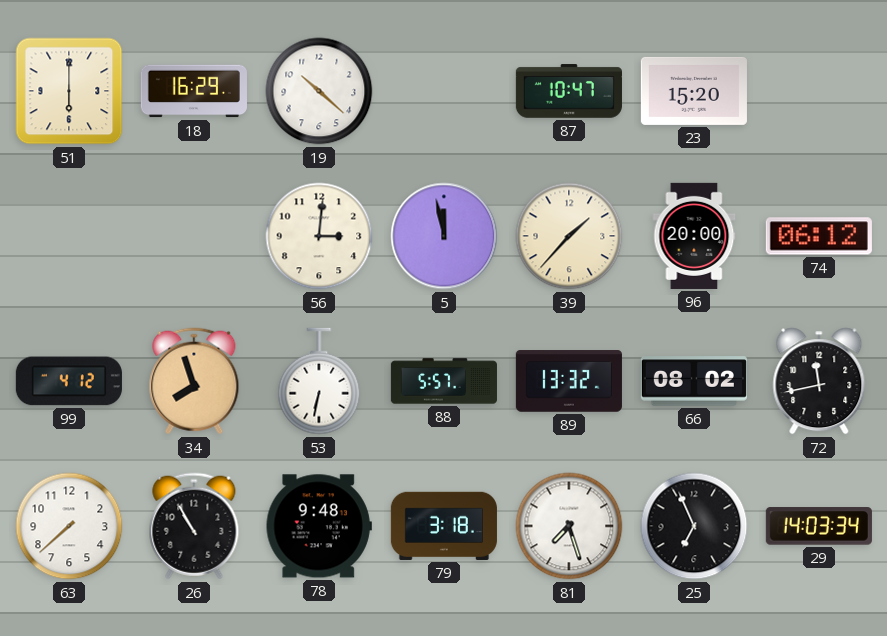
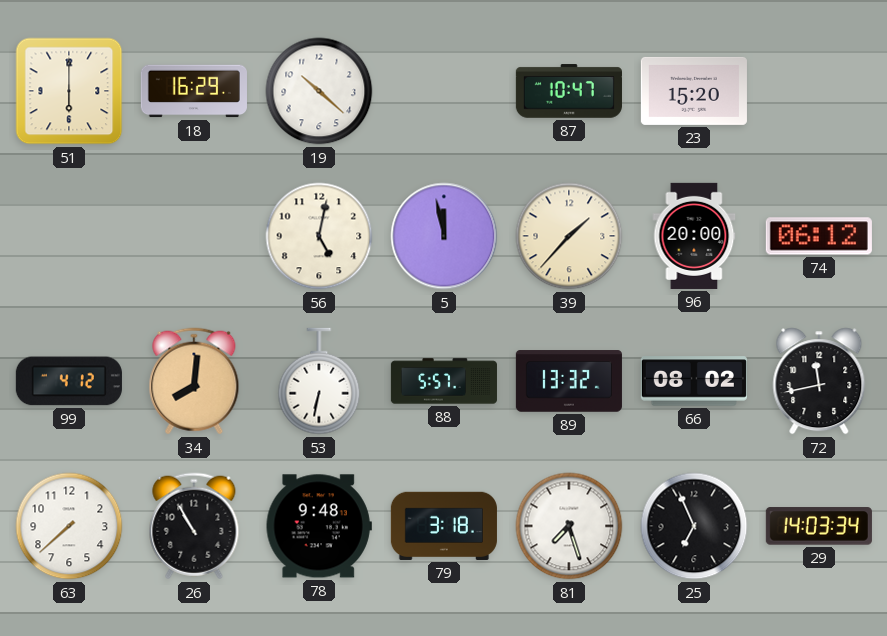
56: 3:01 -> 5:02 (319, 236)
34: 7:57 -> 8:01 (194, 381)
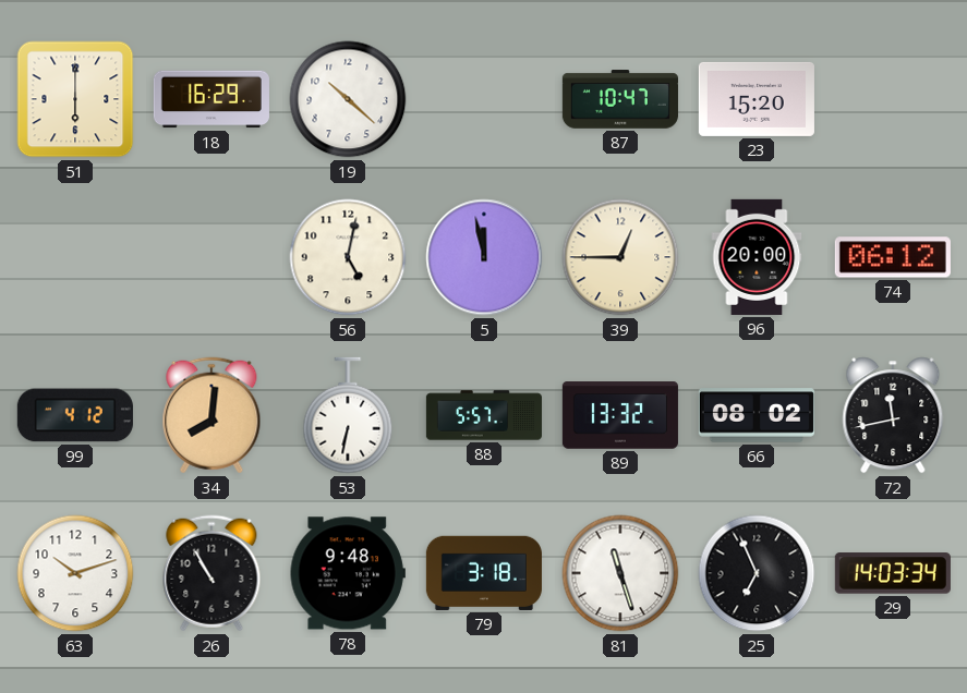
39: 1:37 -> 12:45 (620, 257)
63: 7:38 -> 10:12 (75, 573)
81: 7:27 -> 11:27 (620, 573)
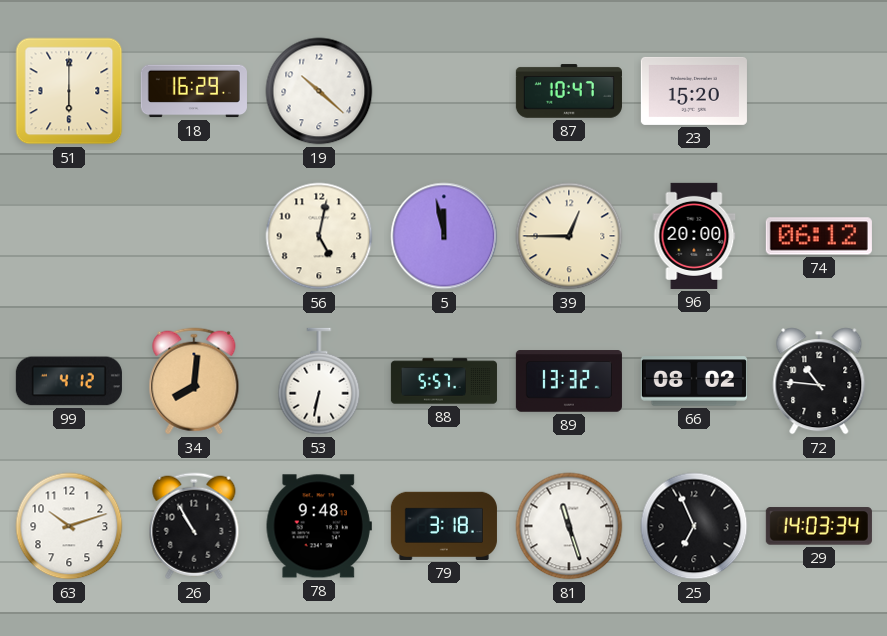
72: 11:43 -> 10:46 (819, 381)
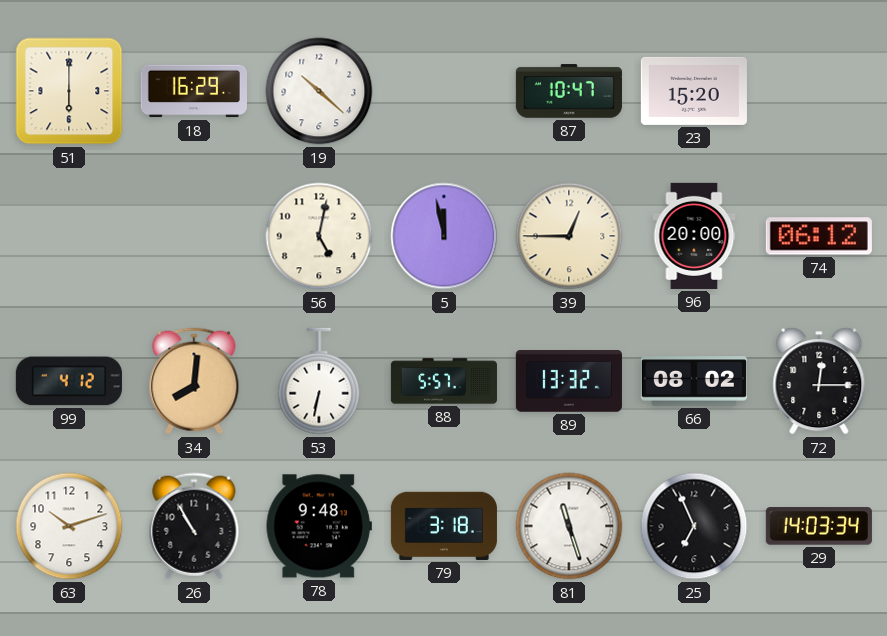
72: 10:46 -> 12:15 (819, 381)
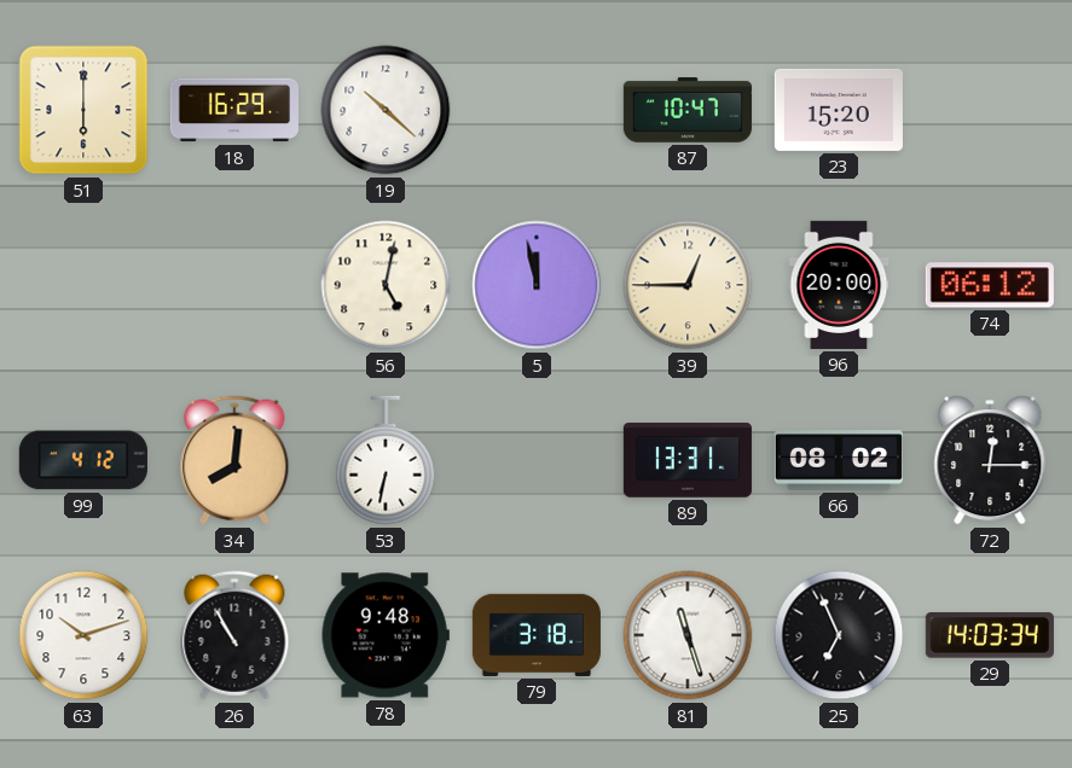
88: 5:57 -> none (444, 381)
89: 13:32 -> 13:31 (688, 460)
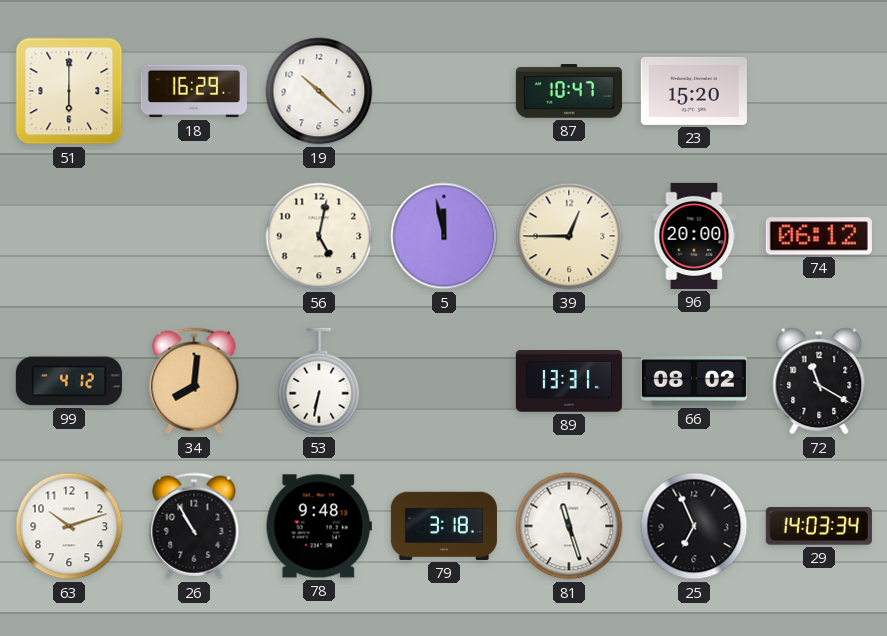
72: 12:15 -> 11:20 (819, 381)
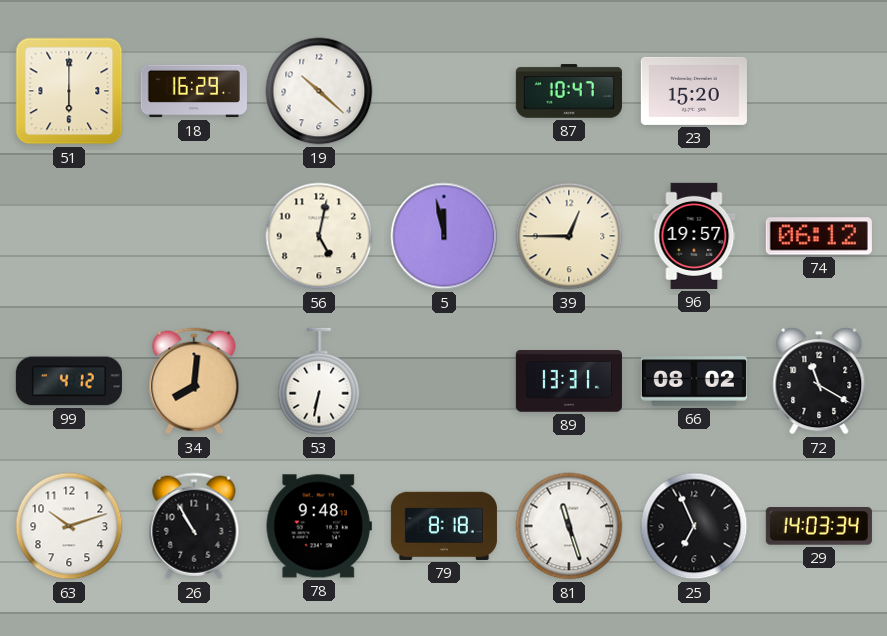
96: 20:00 -> 19:57 (694, 236)
79: 3:18 -> 8:18 (444, 526)
